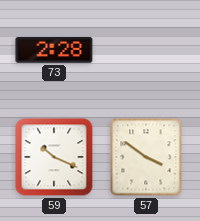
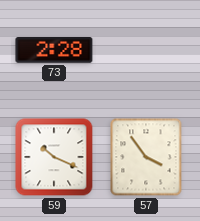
57: 3:51 -> 3:54 (146, 157)
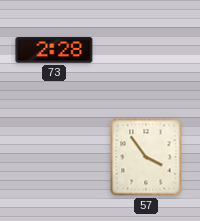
59: 10:19 -> none (54, 157)
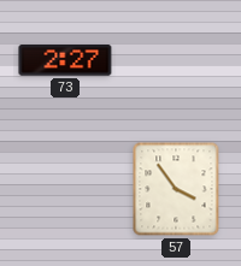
73: 2:28 -> 2:27 (65, 60)
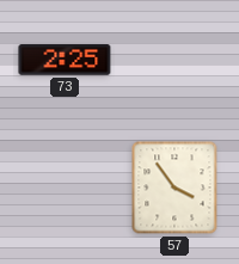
73: 2:27 -> 2:25 (65, 60)
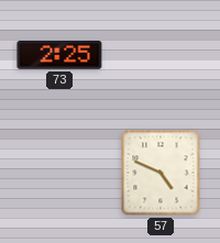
57: 3:54 -> 4:49 (161, 173)
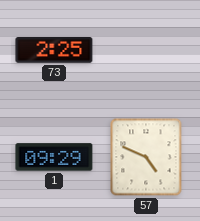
1: none -> 09:29 (54, 157)
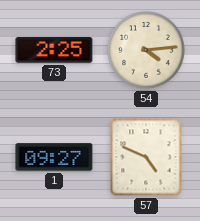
54: none -> 4:14 (146, 50)
1: 09:29 -> 09:27 (54, 157)
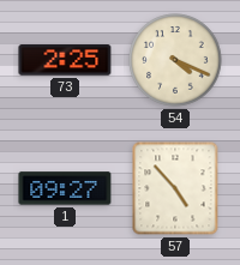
54: 4:14 -> 4:19 (175, 60)
57: 4:49 -> 4:53 (175, 188)
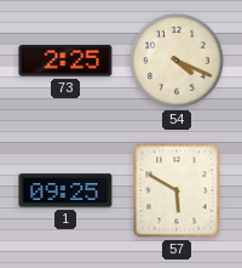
1: 09:27 -> 09:25 (65, 190)
57: 4:53 -> 5:50 (177, 190)
